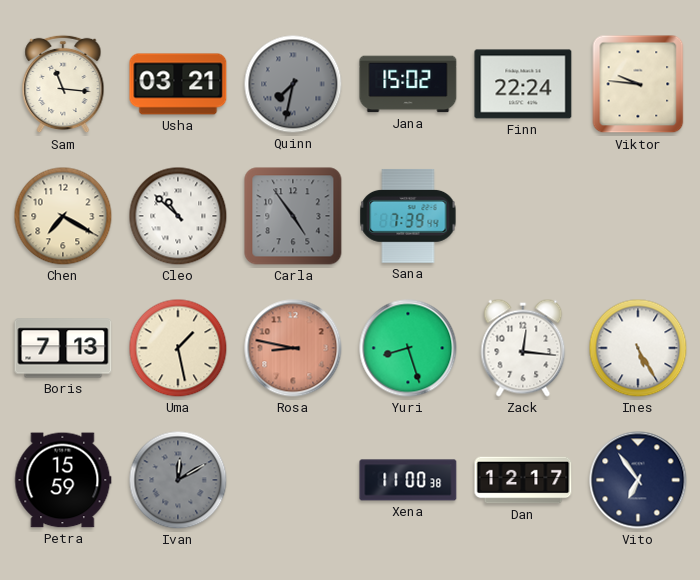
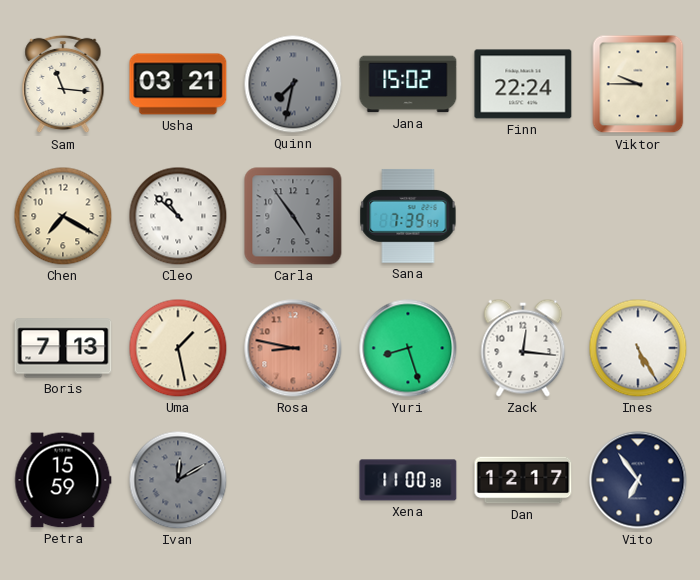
Viktor: 9:46 -> 9:45 (638, 84)
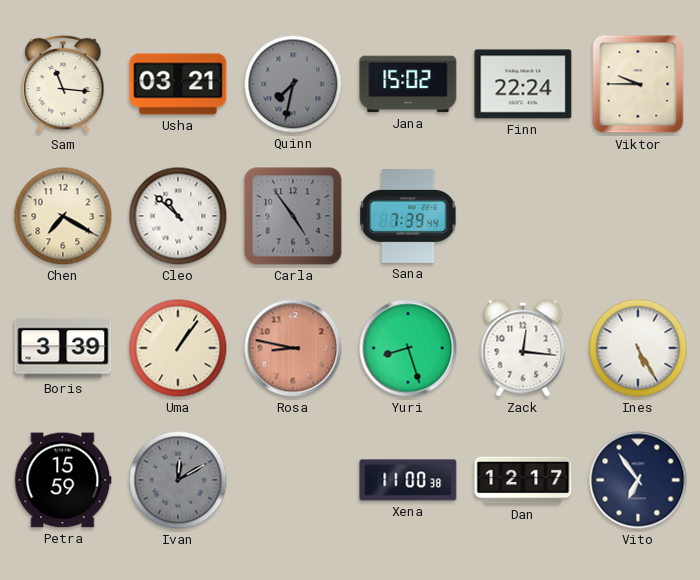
Boris: 7:13 -> 3:39 (63, 348)
Uma: 1:28 -> 1:06 (178, 348)
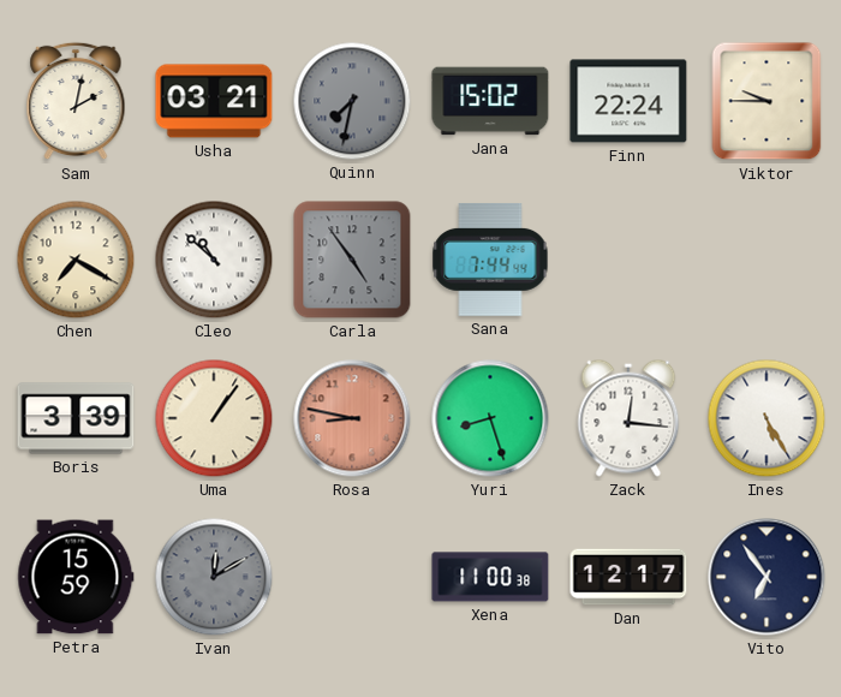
Sam: 11:16 -> 2:02 (76, 101)
Sana: 7:39 -> 7:44 (490, 260)
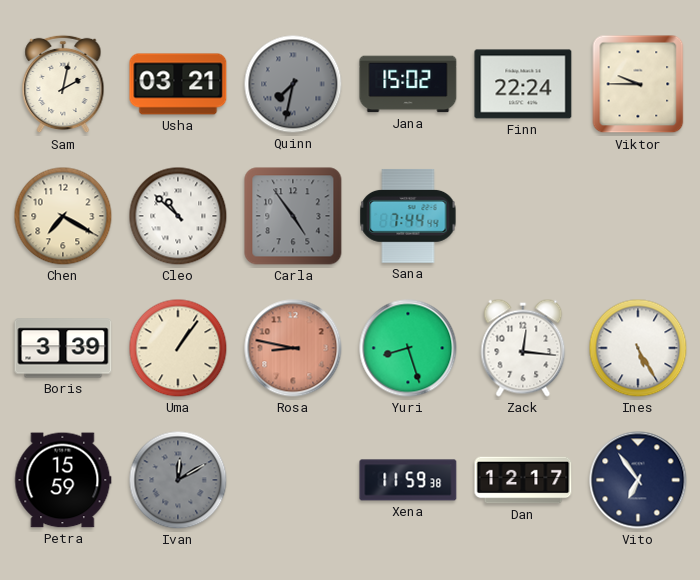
Xena: 11:00 -> 11:59 (408, 480)
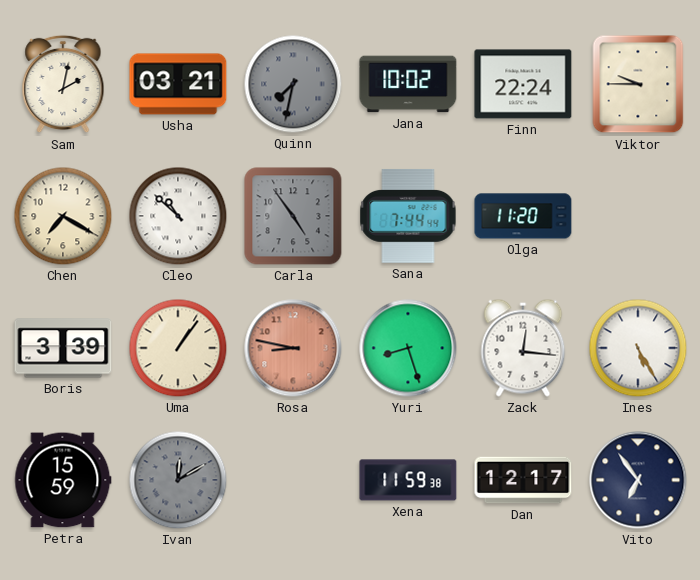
Jana: 15:02 -> 10:02 (408, 84)
Olga: none -> 11:20 (523, 216)
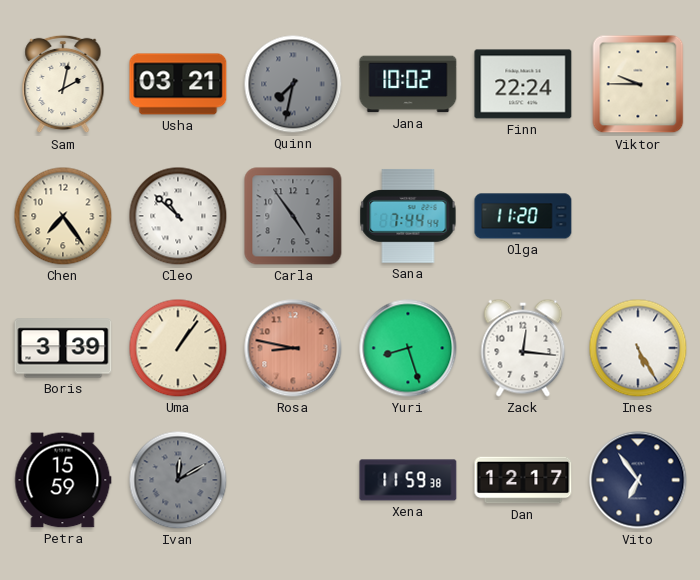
Chen: 7:20 -> 7:24 (63, 216)
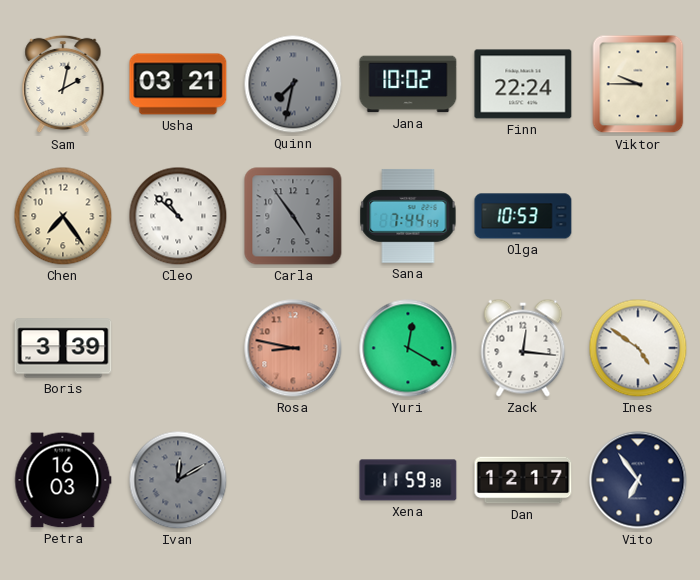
Olga: 11:20 -> 10:53 (523, 216)
Uma: 1:06 -> none (178, 348)
Yuri: 8:27 -> 12:20 (408, 348)
Ines: 5:25 -> 4:51 (638, 348)
Petra: 15:59 -> 16:03 (63, 480)
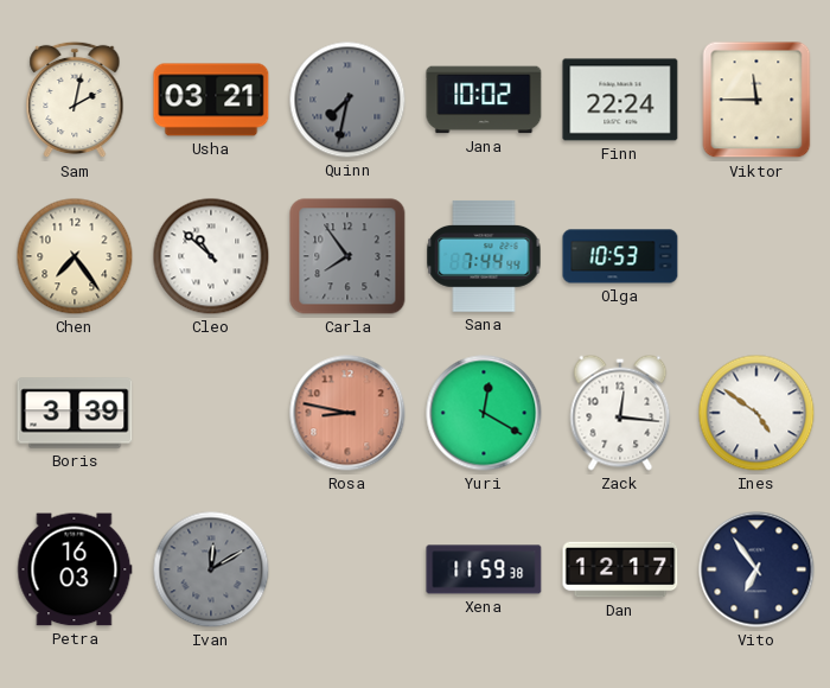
Viktor: 9:45 -> 11:45 (756, 100)
Carla: 4:54 -> 7:54 (347, 256)
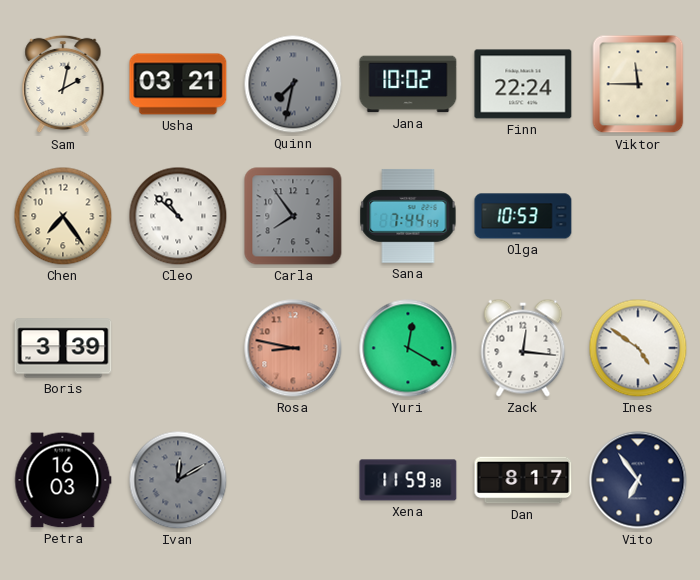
Dan: 12:17 -> 8:17 (523, 480)
